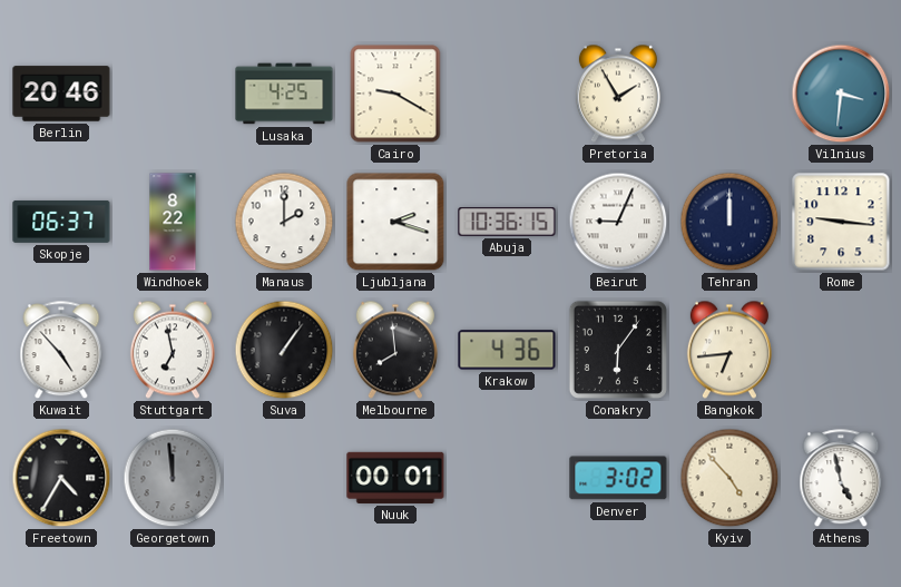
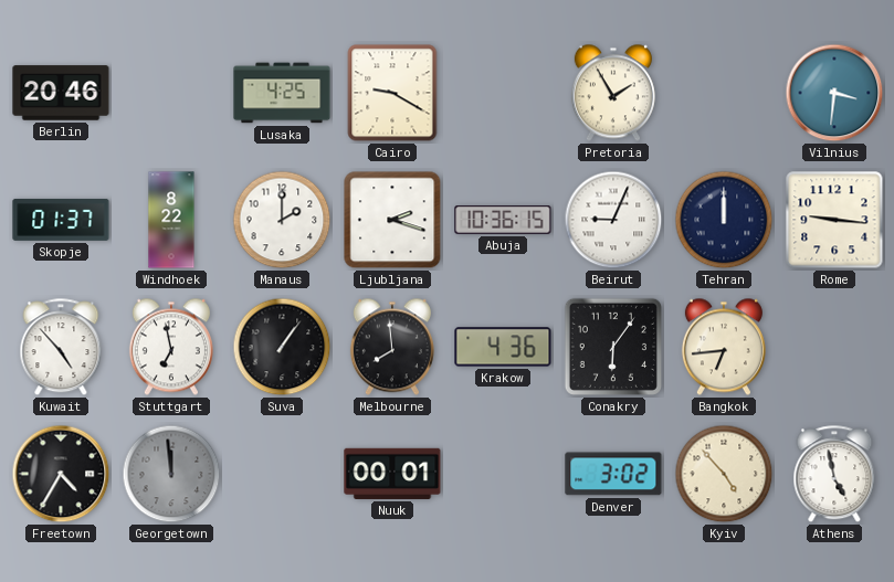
Skopje: 06:37 -> 01:37 (61, 220)
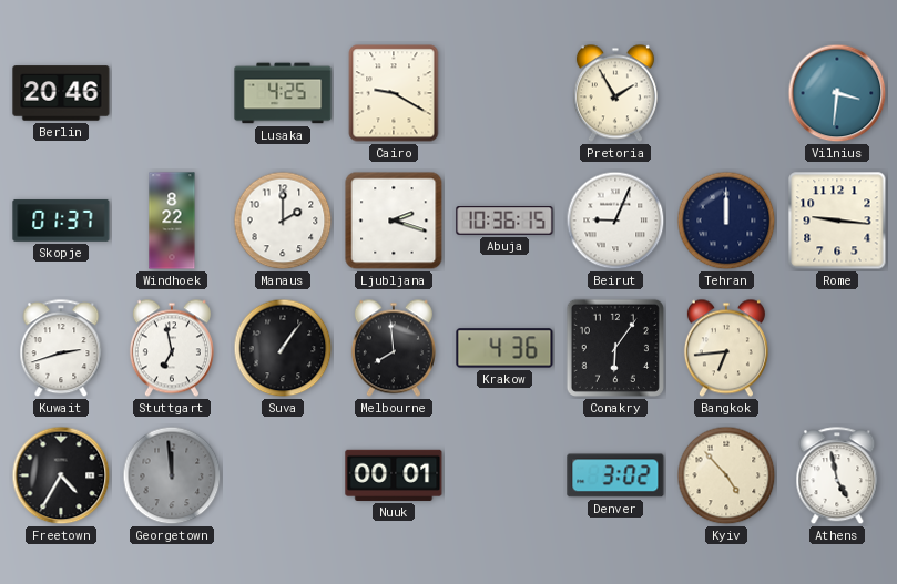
Kuwait: 4:53 -> 2:42 (61, 349)
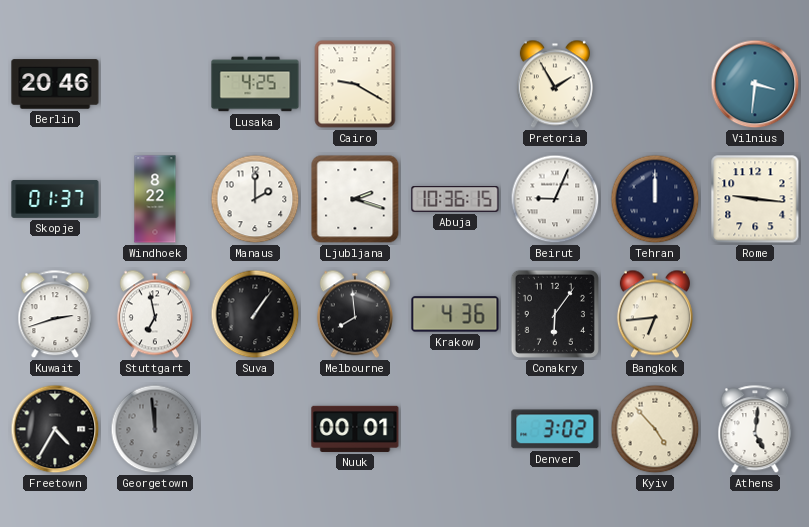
Athens: 4:58 -> 5:01 (755, 430)
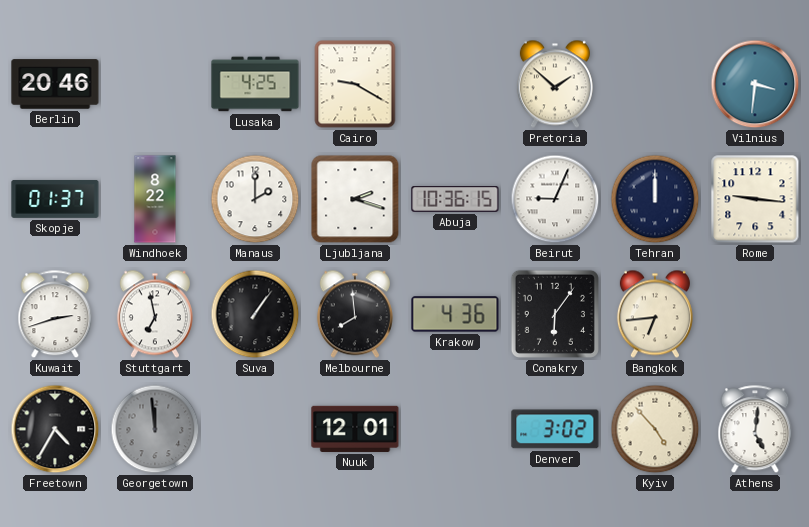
Pretoria: 1:55 -> 1:52 (555, 84)
Nuuk: 00:01 -> 12:01 (355, 429)
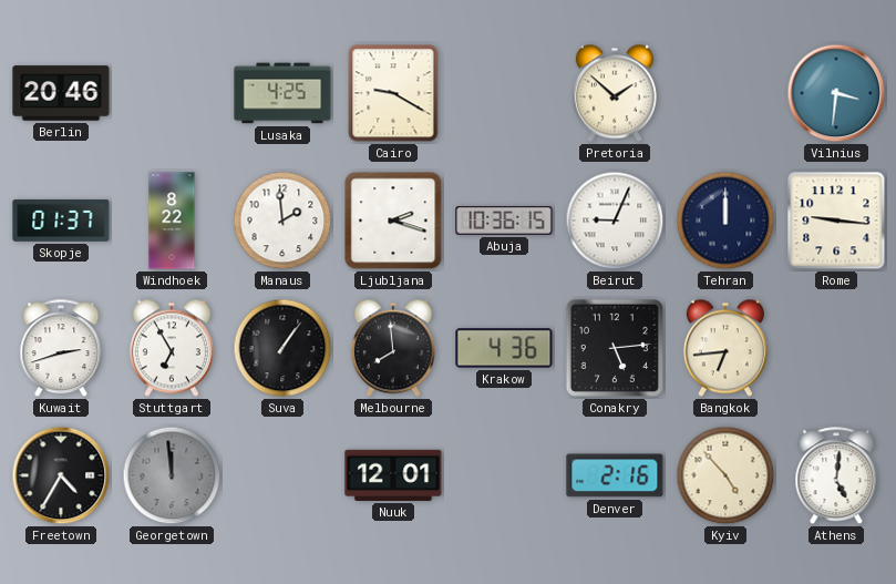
Manaus: 2:00 -> 1:59 (282, 221)
Stuttgart: 6:58 -> 6:55 (172, 348)
Conakry: 6:06 -> 5:14 (615, 348)
Denver: 3:02 -> 2:16 (615, 475)
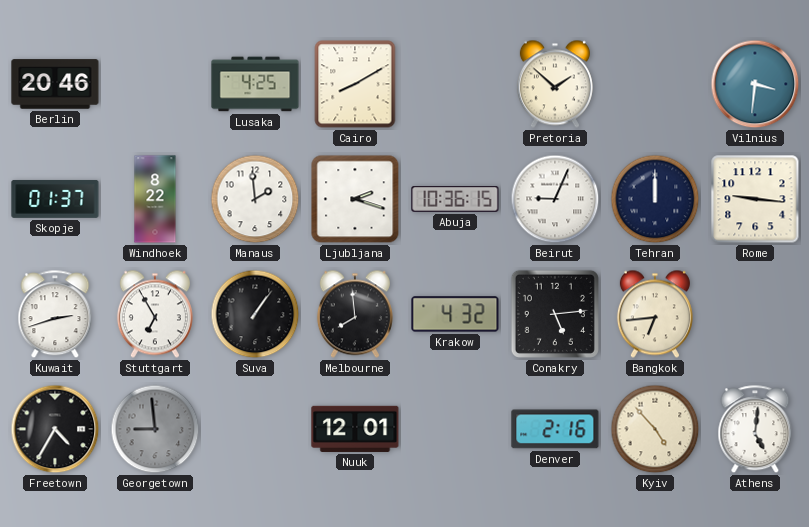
Cairo: 9:20 -> 8:10 (355, 84)
Krakow: 4:36 -> 4:32 (455, 314)
Georgetown: 11:59 -> 8:59 (155, 429)
